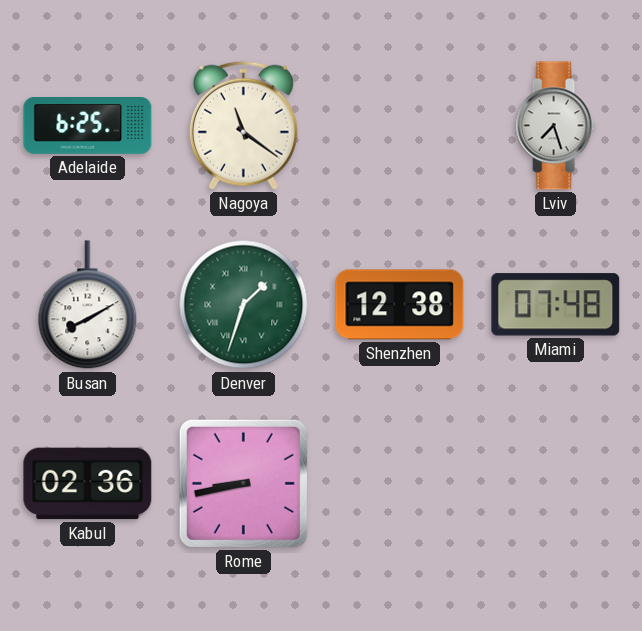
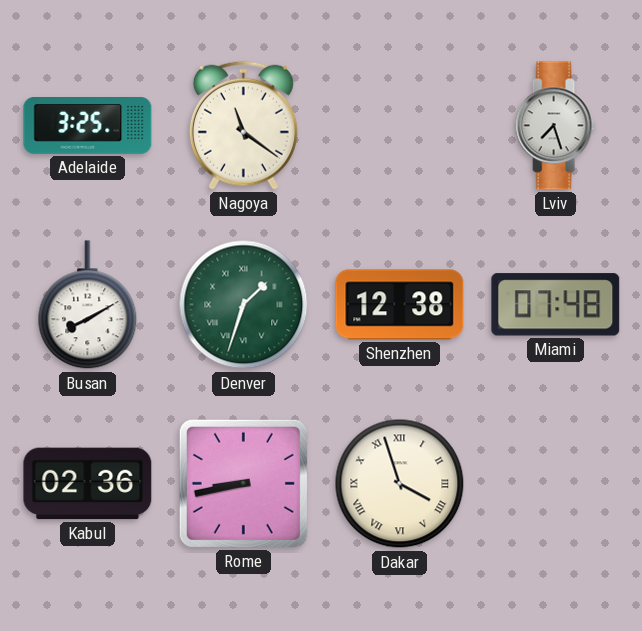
Adelaide: 6:25 -> 3:25 (88, 126)
Dakar: none -> 3:57 (400, 484)
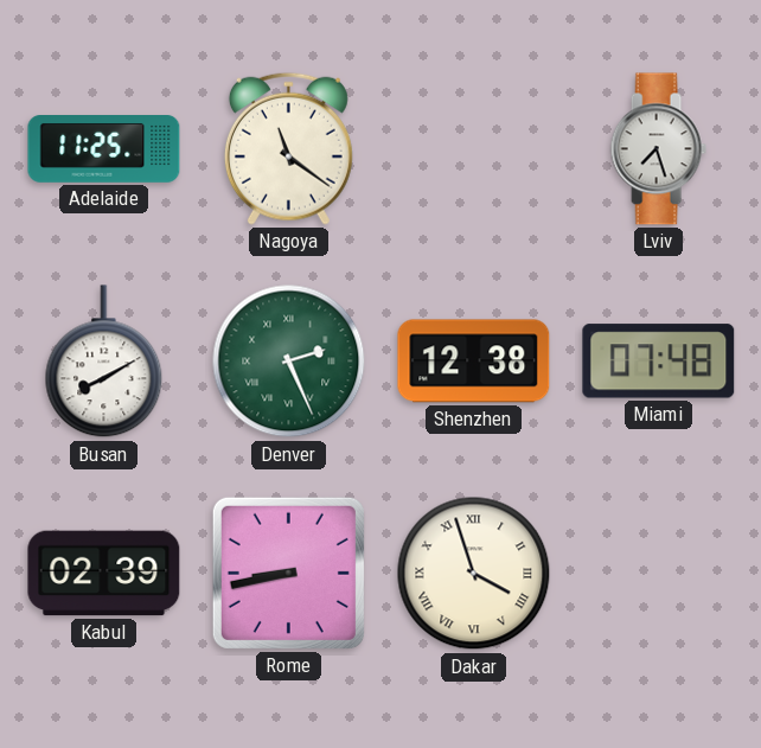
Adelaide: 3:25 -> 11:25 (104, 149)
Denver: 1:33 -> 2:26 (289, 362)
Kabul: 02:36 -> 02:39 (104, 574)
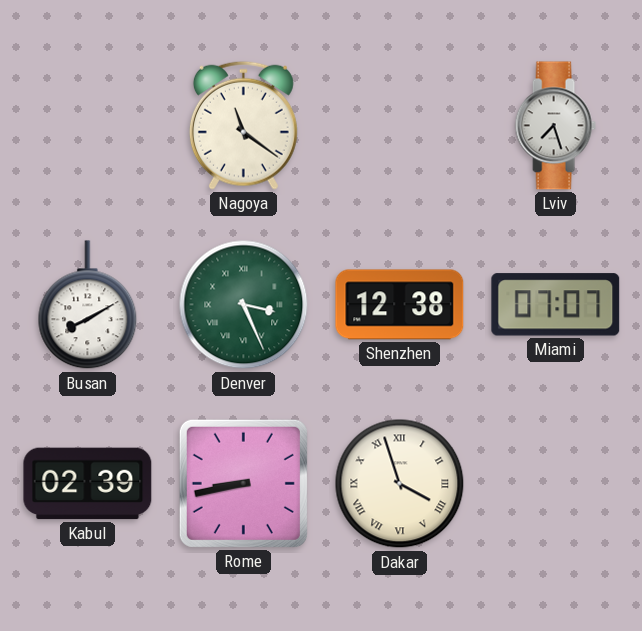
Adelaide: 11:25 -> none (104, 149)
Denver: 2:26 -> 3:26 (244, 305)
Miami: 07:48 -> 07:07 (556, 305)
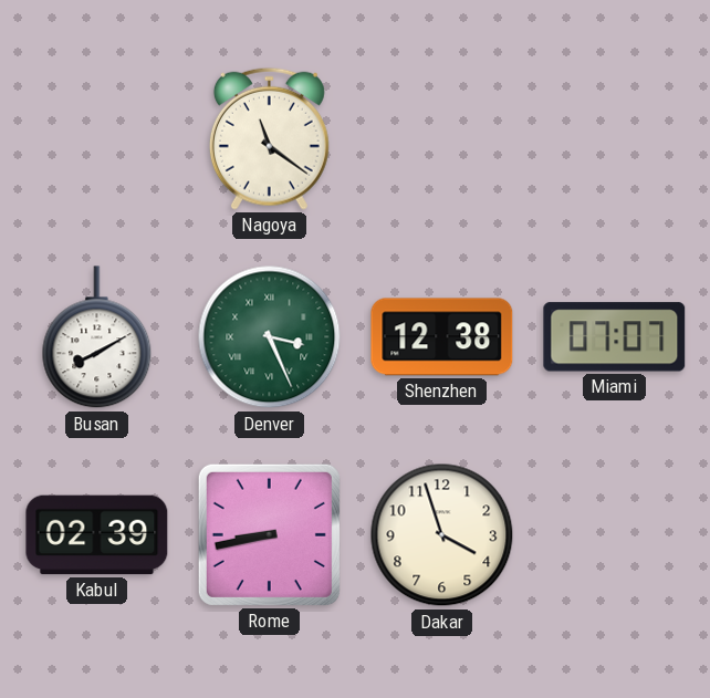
Lviv: 7:27 -> none (555, 126)
Dakar numerals: Roman -> Arabic (442, 535)
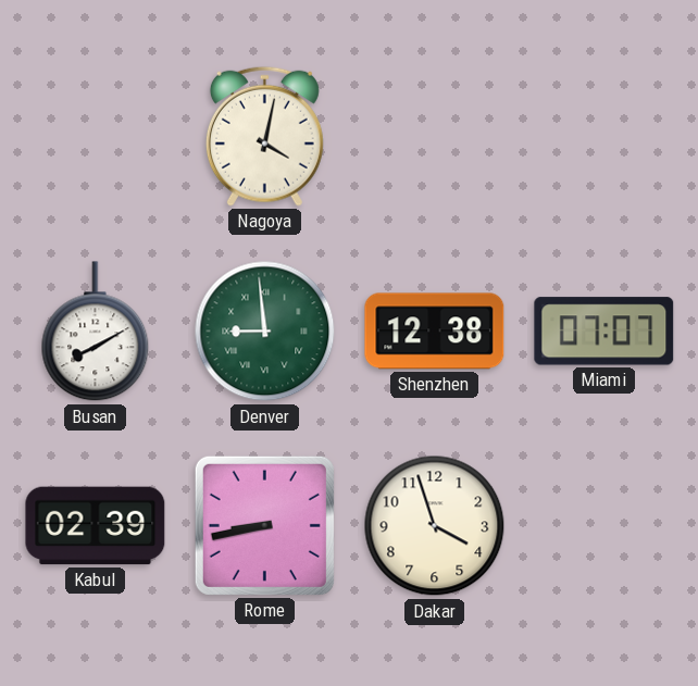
Nagoya: 11:21 -> 4:02 (264, 136)
Denver: 3:26 -> 8:59 (265, 332)
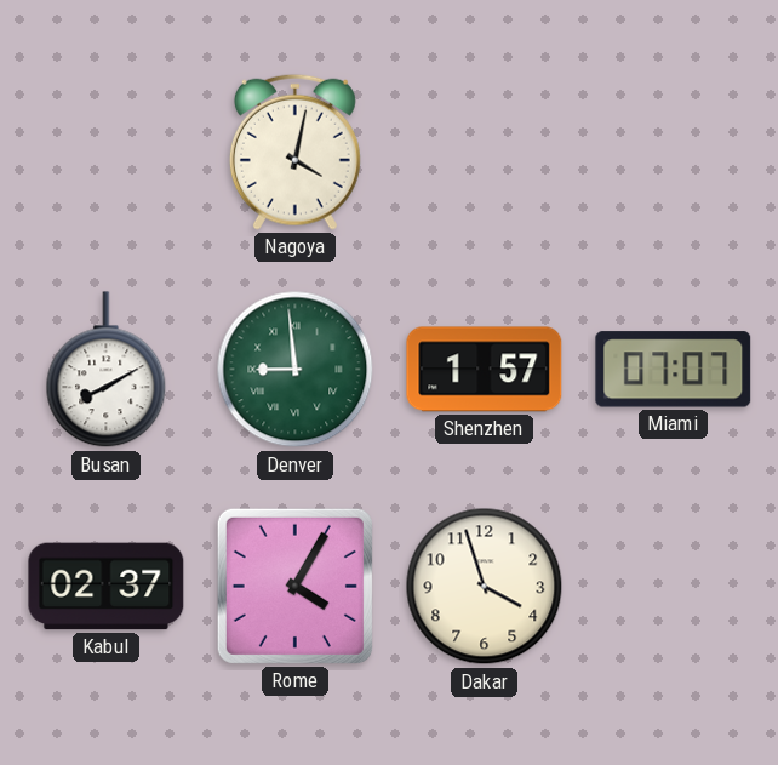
Shenzhen: 12:38 -> 1:57 (485, 370)
Kabul: 02:39 -> 02:37 (107, 587)
Rome: 8:43 -> 4:05 (294, 586)
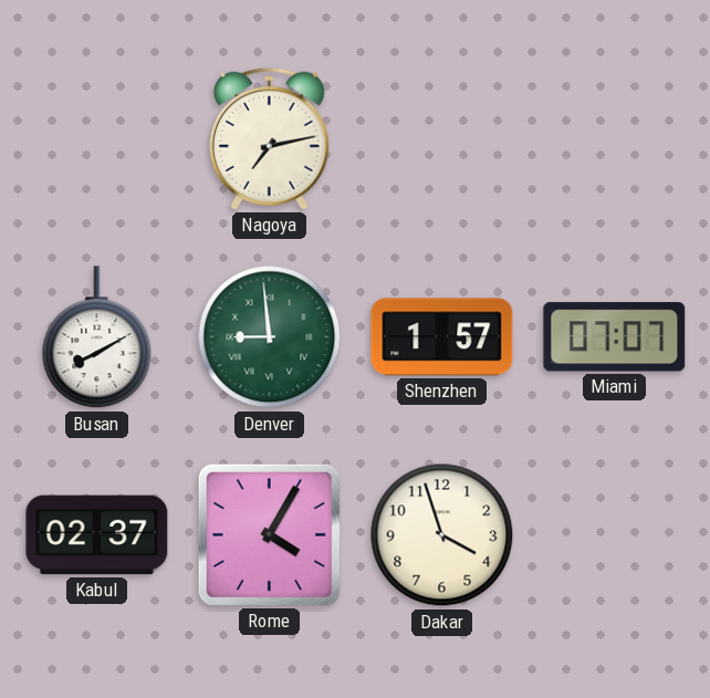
Nagoya: 4:02 -> 7:13 (269, 138)
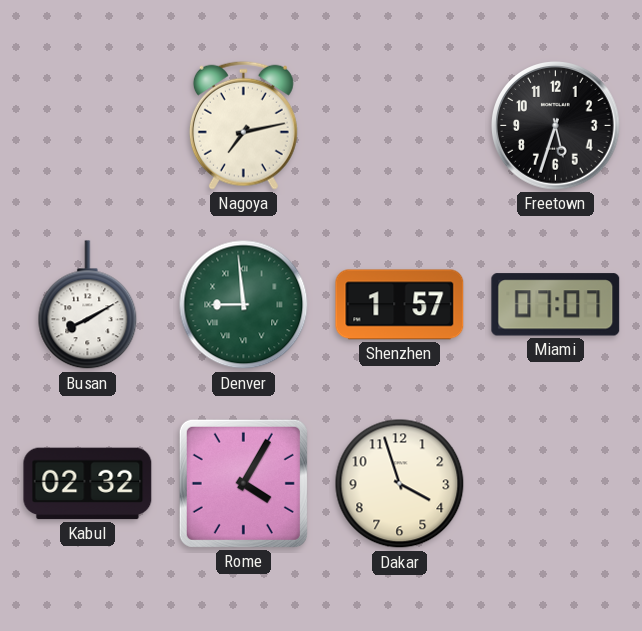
Freetown: none -> 5:33 (556, 126)
Kabul: 02:37 -> 02:32 (88, 484)
